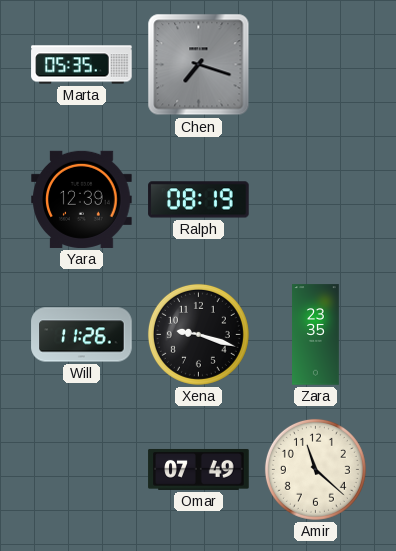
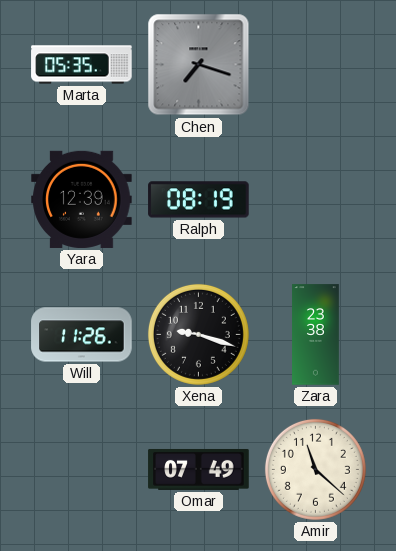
Zara: 23:35 -> 23:38 (316, 335)
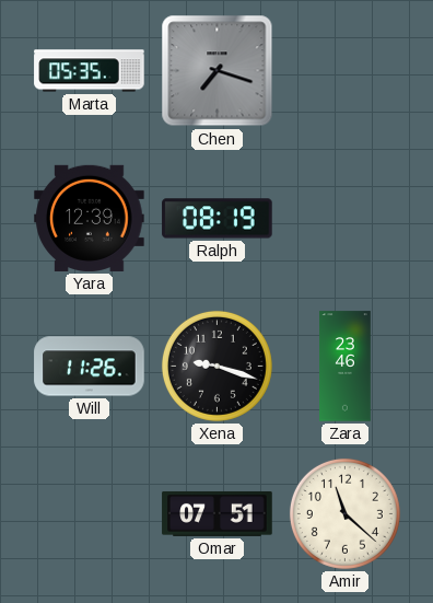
Zara: 23:38 -> 23:46 (346, 367)
Omar: 07:49 -> 07:51 (218, 513)
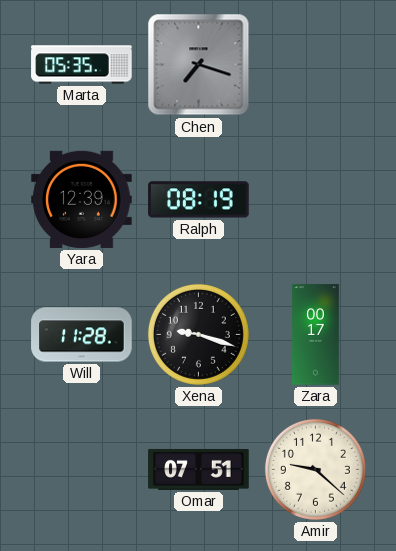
Will: 11:26 -> 11:28 (82, 335)
Zara: 23:46 -> 00:17 (316, 335)
Amir: 11:22 -> 9:22 (315, 469)
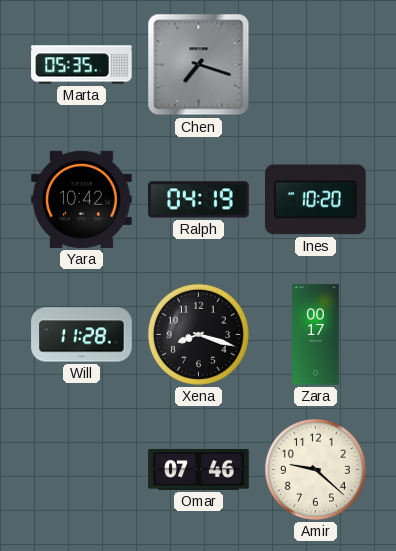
Yara: 12:39 -> 10:42 (82, 199)
Ralph: 08:19 -> 04:19 (199, 200)
Ines: none -> 10:20 (316, 200)
Xena: 9:18 -> 8:18 (198, 334)
Omar: 07:51 -> 07:46 (199, 469)
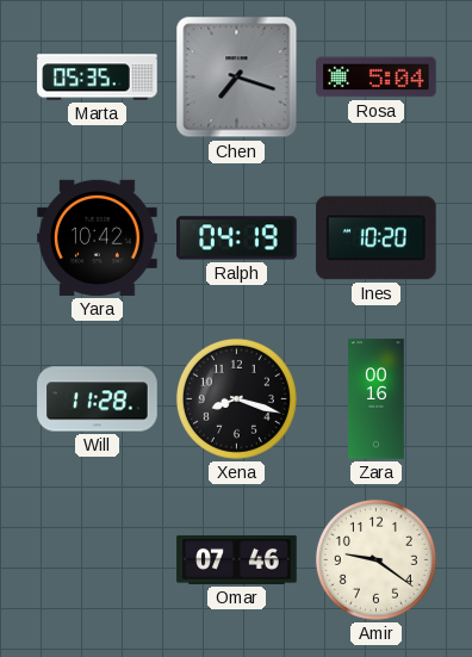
Rosa: none -> 5:04 (377, 78)
Zara: 00:17 -> 00:16 (377, 399)
Amir: 9:22 -> 9:21 (375, 559)
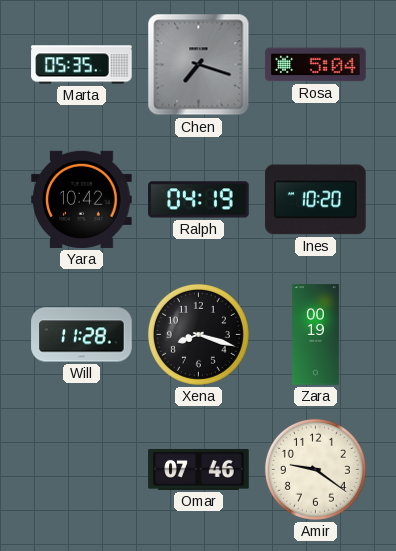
Zara: 00:16 -> 00:19 (316, 335)
